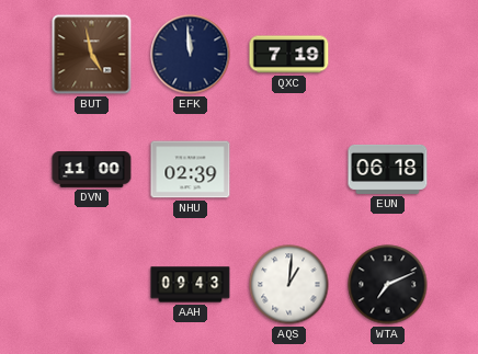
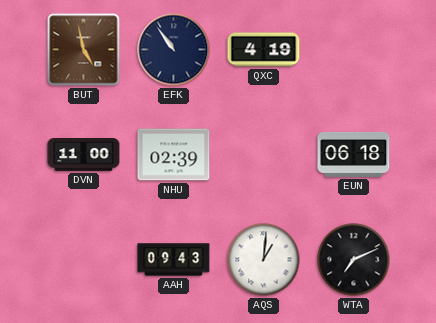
EFK: 11:59 -> 10:54 (174, 50)
QXC: 7:19 -> 4:19 (264, 50)
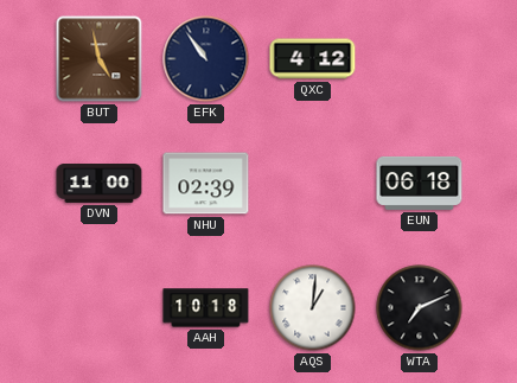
QXC: 4:19 -> 4:12 (313, 59)
AAH: 09:43 -> 10:18 (206, 308)
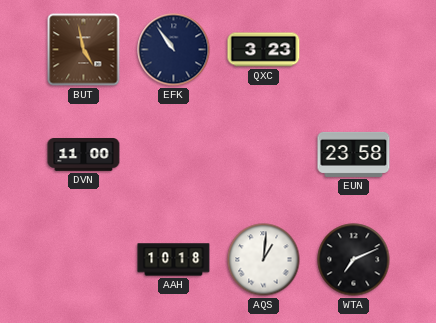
QXC: 4:12 -> 3:23 (264, 50)
NHU: 02:39 -> none (206, 184)
EUN: 06:18 -> 23:58 (354, 154)
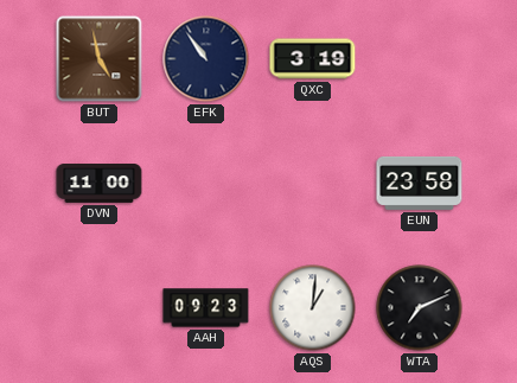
QXC: 3:23 -> 3:19 (313, 59)
AAH: 10:18 -> 09:23 (206, 308)
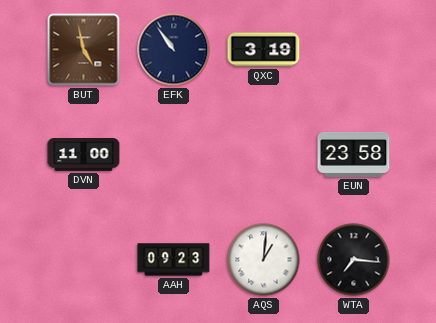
WTA: 7:11 -> 7:16 (354, 260)
